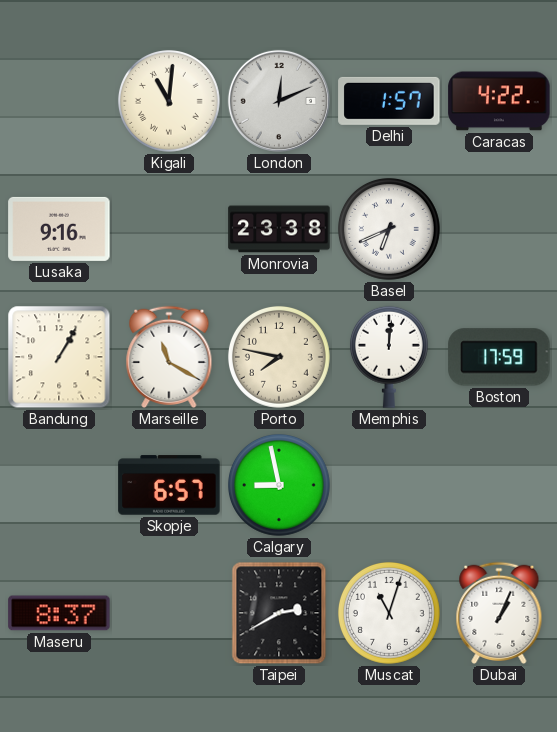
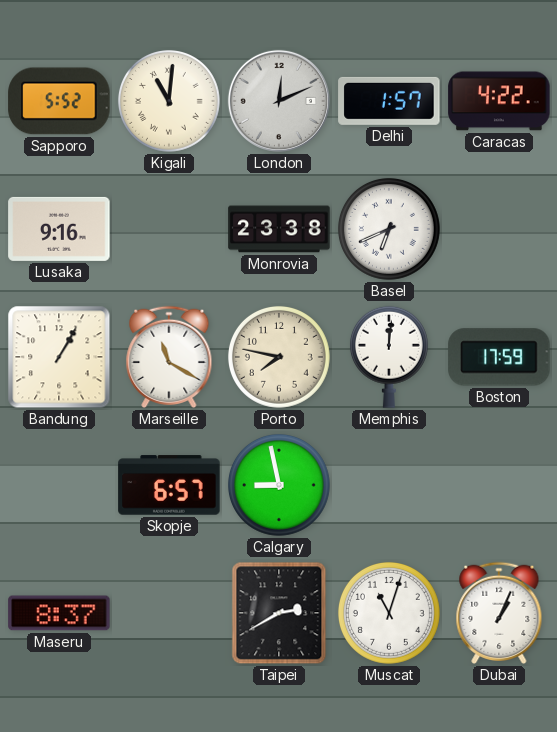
Sapporo: none -> 5:52 (59, 101)
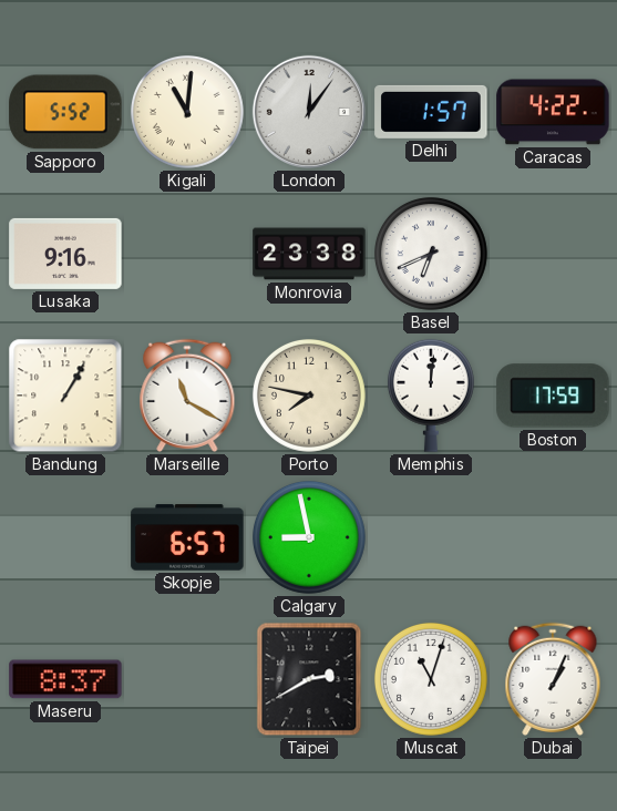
London: 12:11 -> 12:06 (309, 112)
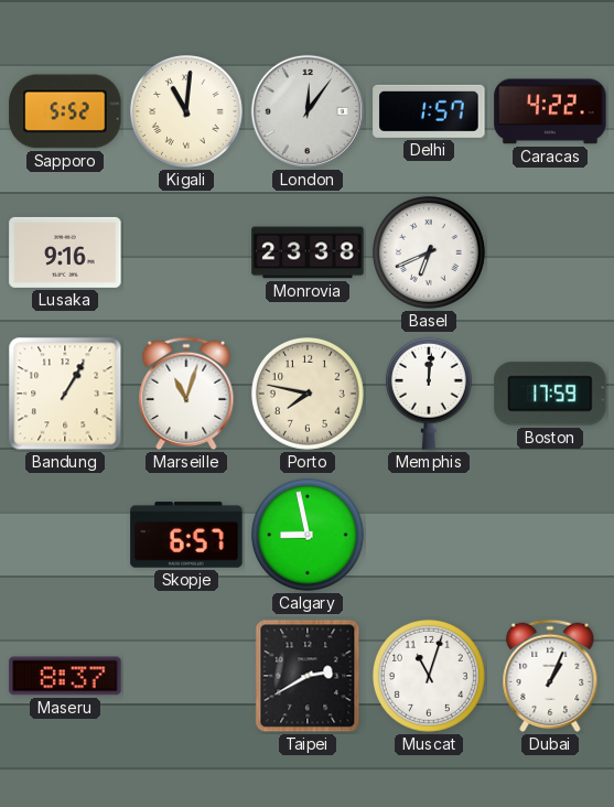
Marseille: 11:20 -> 11:03 (186, 394)
